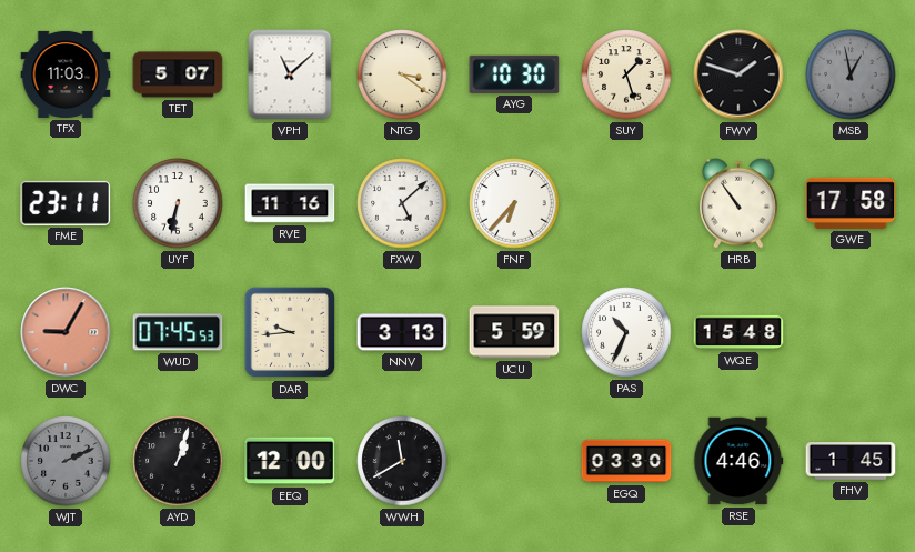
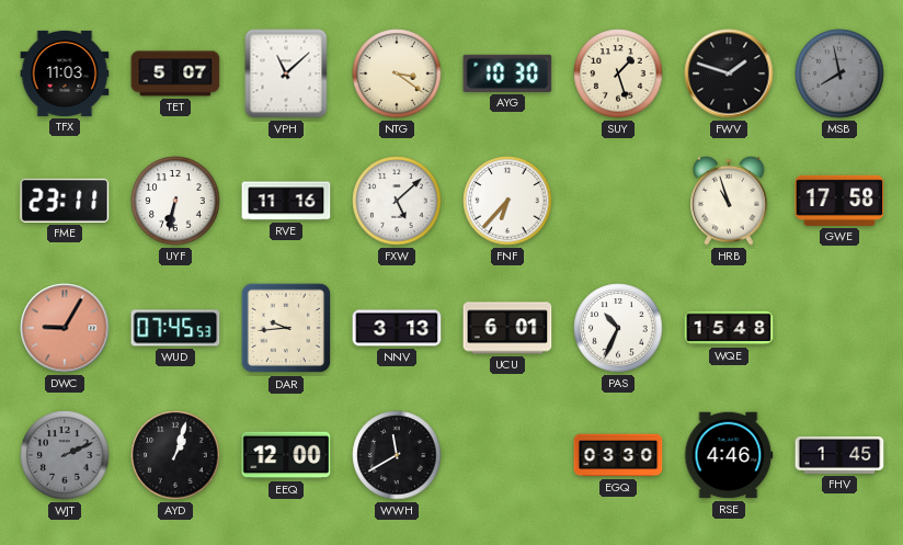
MSB: 12:58 -> 7:58 (839, 73)
HRB: 10:54 -> 10:57 (729, 201)
UCU: 5:59 -> 6:01 (507, 328)
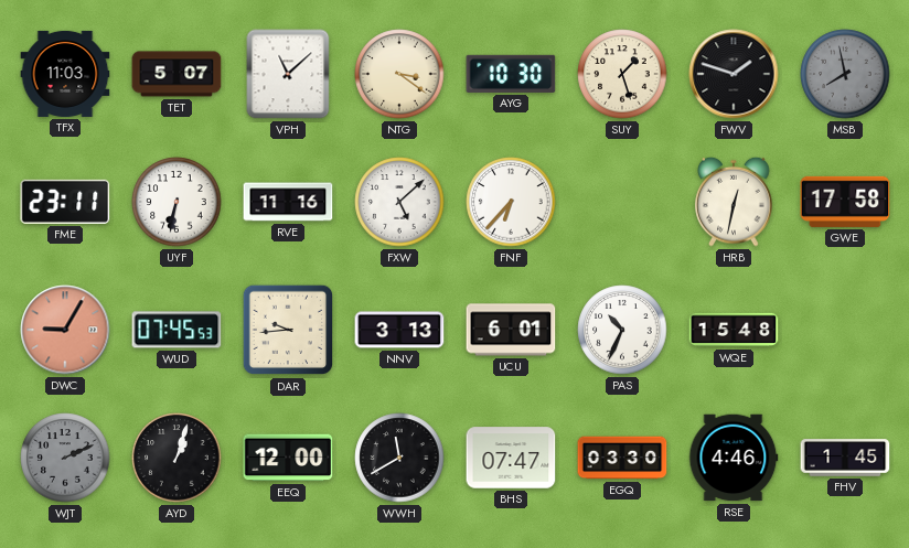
HRB: 10:57 -> 12:32 (734, 202)
BHS: none -> 07:47 (511, 458)
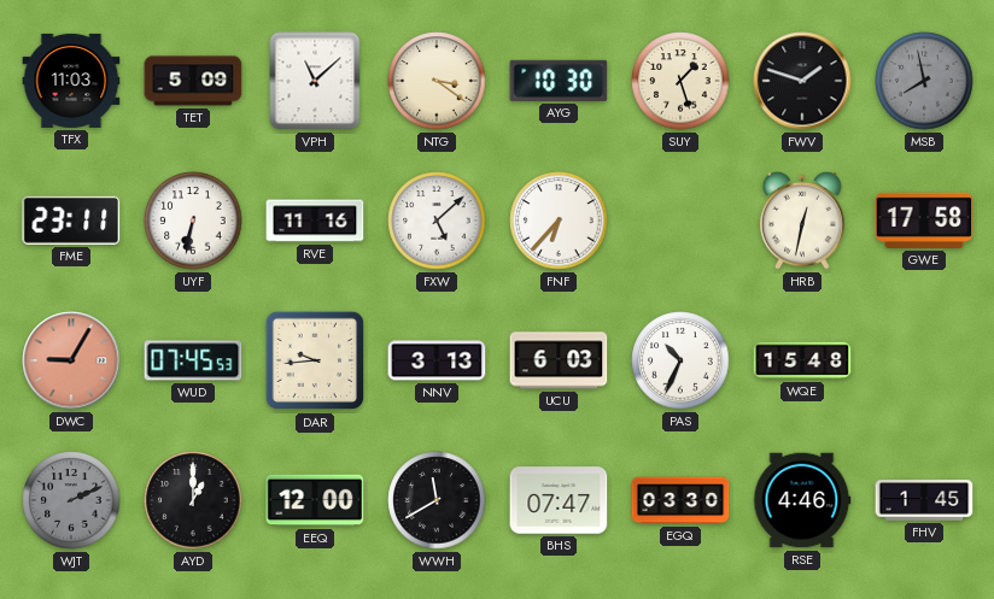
TET: 5:07 -> 5:09 (193, 81)
UCU: 6:01 -> 6:03 (559, 360)
AYD: 1:03 -> 1:00 (193, 500)
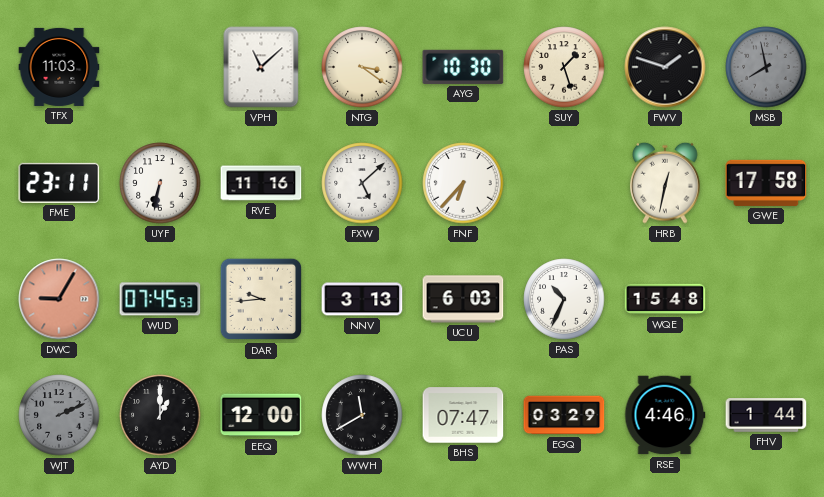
TET: 5:09 -> none (193, 81)
EGQ: 03:30 -> 03:29 (564, 415)
FHV: 1:45 -> 1:44 (766, 415)
